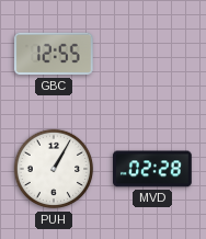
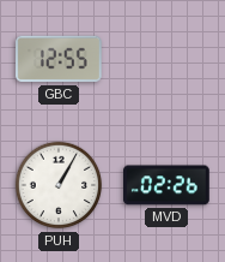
MVD: 02:28 -> 02:26 (168, 185)
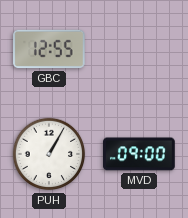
MVD: 02:26 -> 09:00 (140, 154)
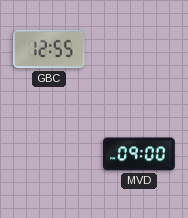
PUH: 1:05 -> none (49, 154)
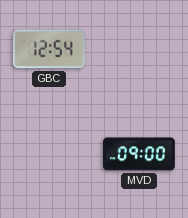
GBC: 12:55 -> 12:54 (50, 49)
